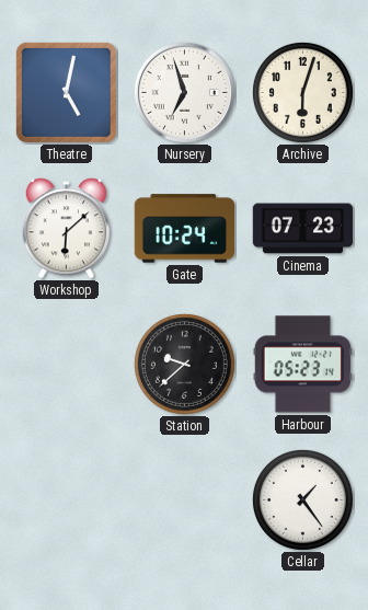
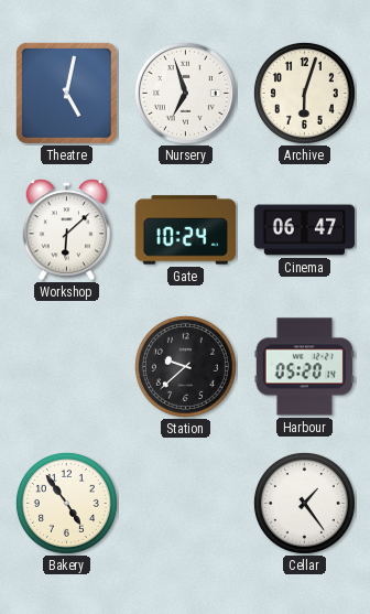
Cinema: 07:23 -> 06:47 (305, 230)
Harbour: 05:23 -> 05:20 (304, 367)
Bakery: none -> 4:54 (66, 503)
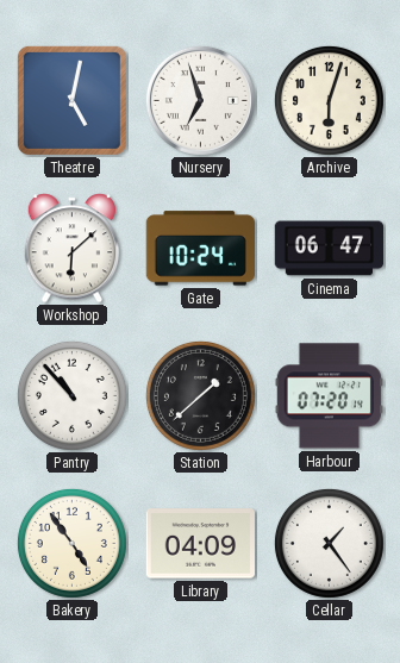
Pantry: none -> 10:53 (71, 395)
Station: 9:38 -> 1:38 (200, 395)
Harbour: 05:20 -> 07:20 (329, 396)
Library: none -> 04:09 (200, 544)
